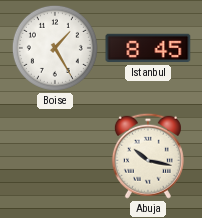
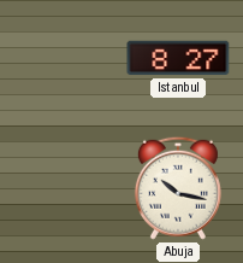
Boise: 1:25 -> none (55, 48)
Istanbul: 8:45 -> 8:27 (178, 58)
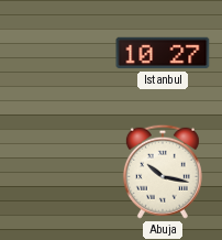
Istanbul: 8:27 -> 10:27 (163, 53)
